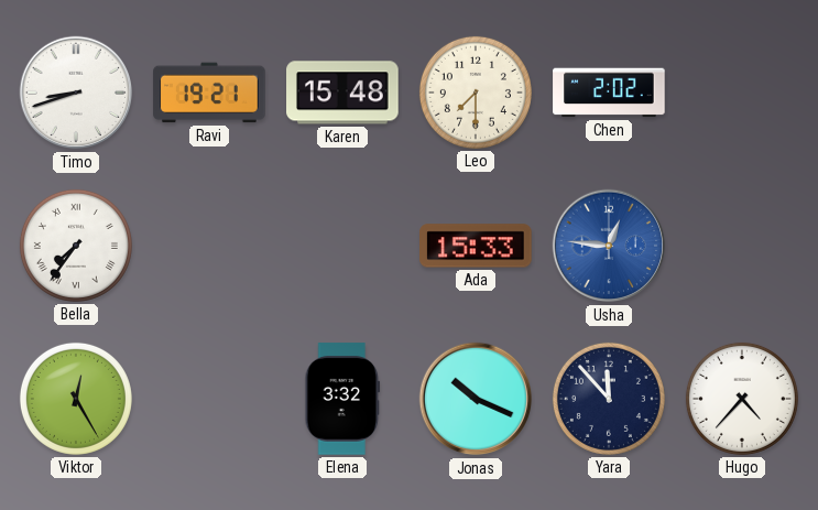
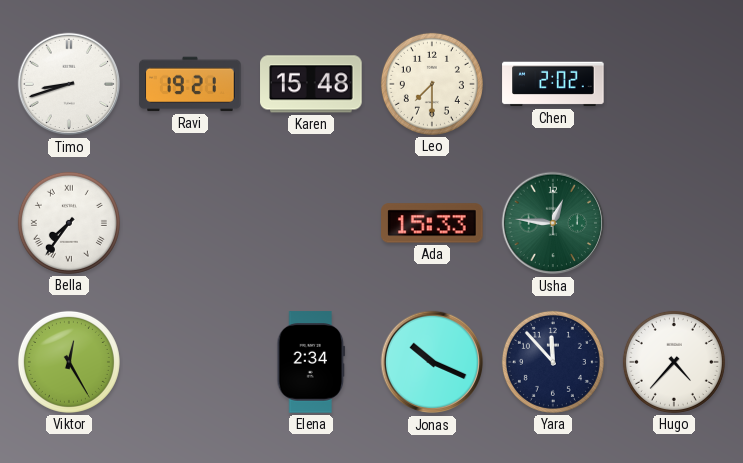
Usha dial: blue -> green (553, 223)
Elena: 3:32 -> 2:34 (311, 362)
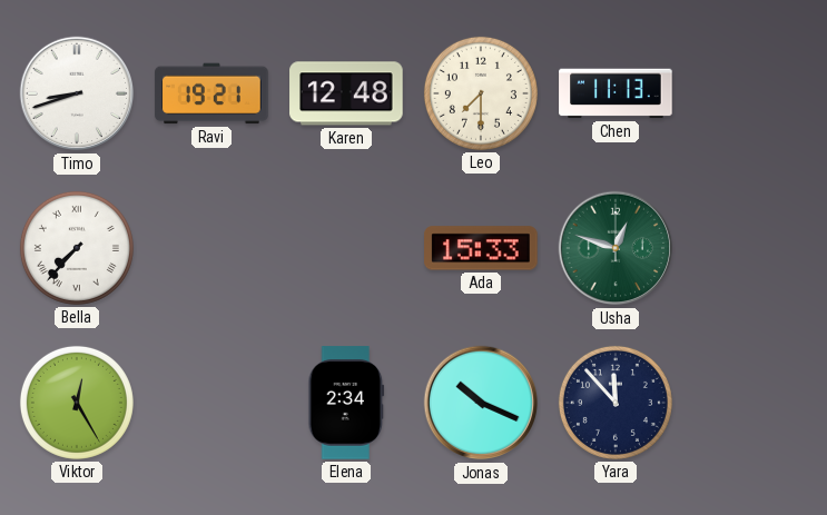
Karen: 15:48 -> 12:48 (346, 93)
Chen: 2:02 -> 11:13 (616, 93)
Bella: 7:36 -> 7:37 (77, 248)
Usha: 12:46 -> 12:48 (616, 248)
Hugo: 4:37 -> none (674, 362)
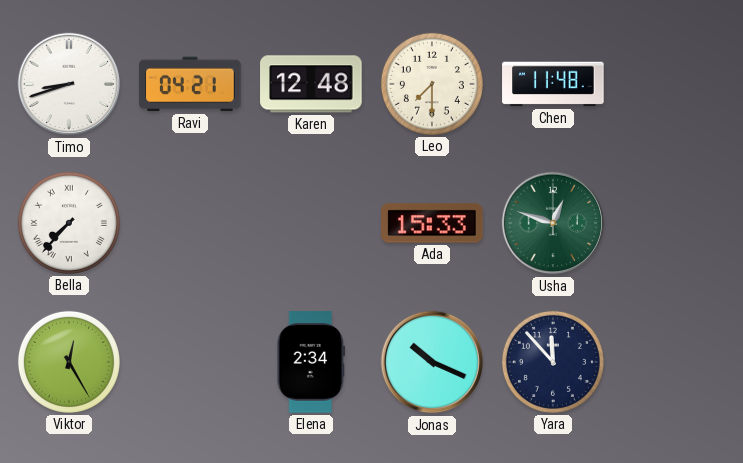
Ravi: 19:21 -> 04:21 (190, 84)
Chen: 11:13 -> 11:48 (553, 84)
